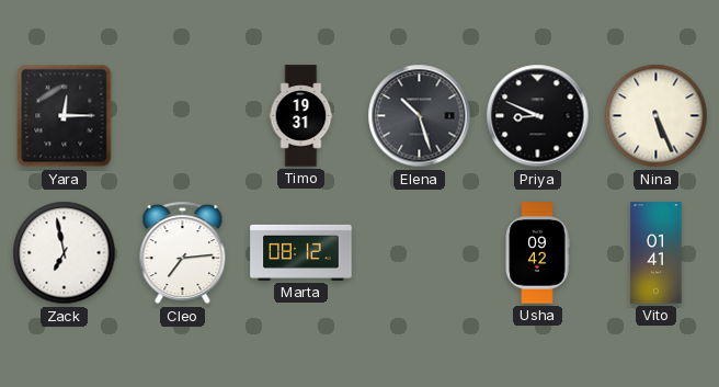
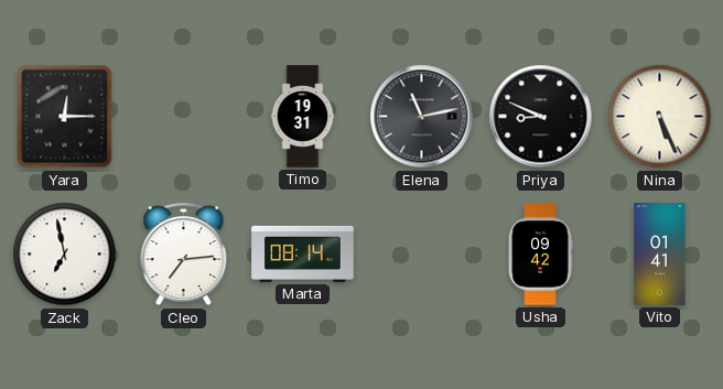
Elena: 10:27 -> 11:13 (422, 117)
Marta: 08:12 -> 08:14 (303, 253)
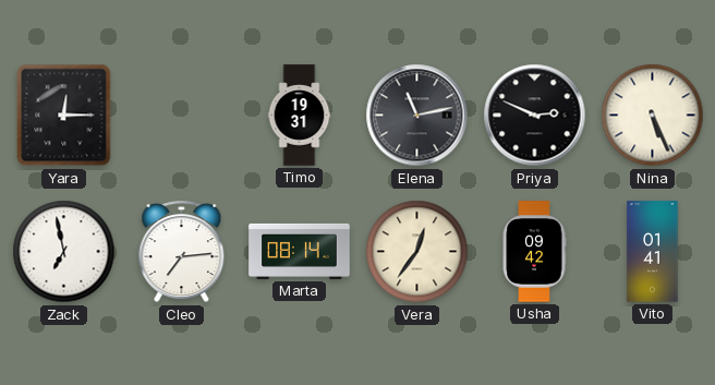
Priya: 8:49 -> 2:49 (535, 116)
Vera: none -> 12:36 (417, 252)
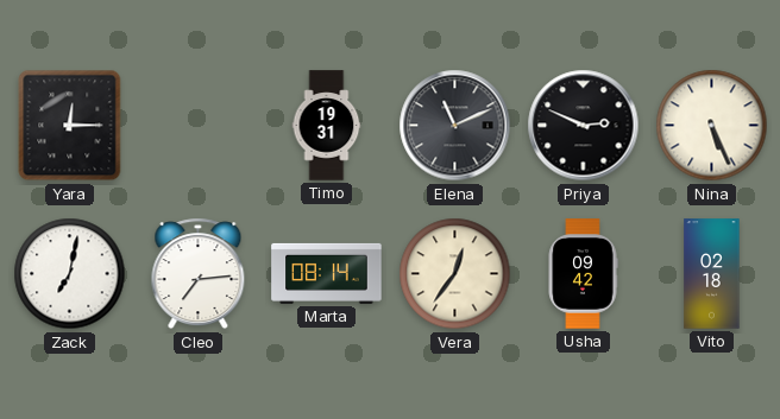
Elena: 11:13 -> 11:11 (455, 126)
Zack: 6:58 -> 7:02 (70, 274)
Vito: 01:41 -> 02:18 (712, 274)
